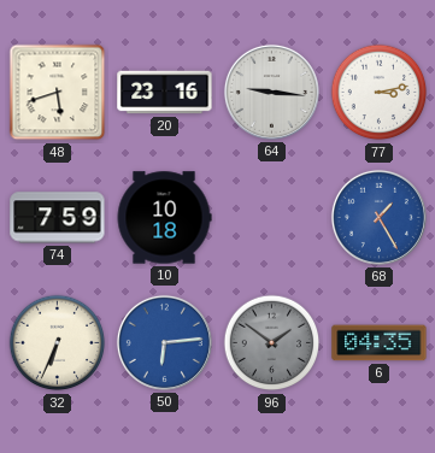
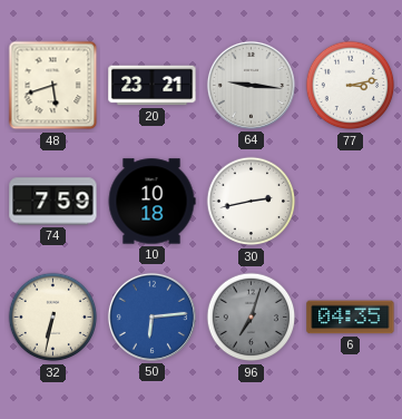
20: 23:16 -> 23:21 (153, 86)
30: none -> 2:43 (252, 202)
68: 1:25 -> none (378, 217)
32: 6:34 -> 6:32 (53, 318)
96: 1:51 -> 7:03 (252, 318)
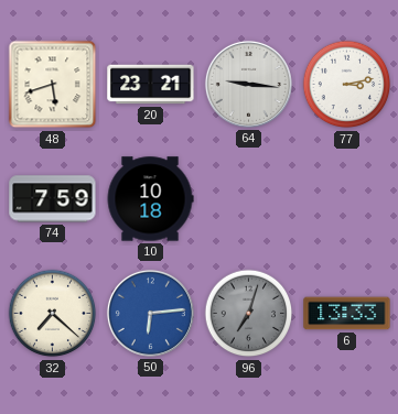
30: 2:43 -> none (252, 202)
32: 6:32 -> 7:22 (53, 314)
6: 04:35 -> 13:33 (347, 314)
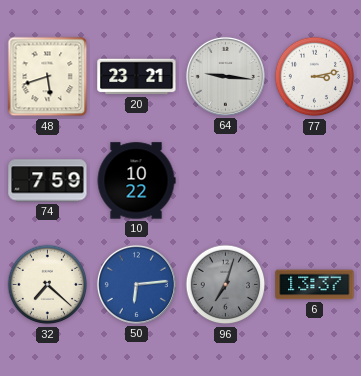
10: 10:18 -> 10:22 (136, 181)
6: 13:33 -> 13:37 (315, 285)
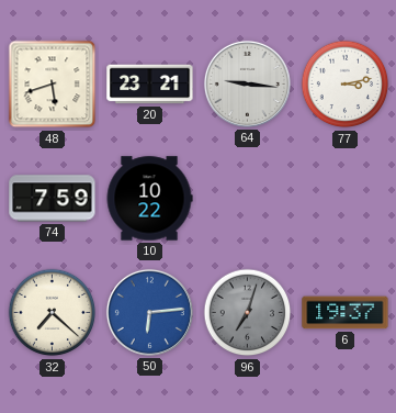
6: 13:37 -> 19:37 (346, 313)
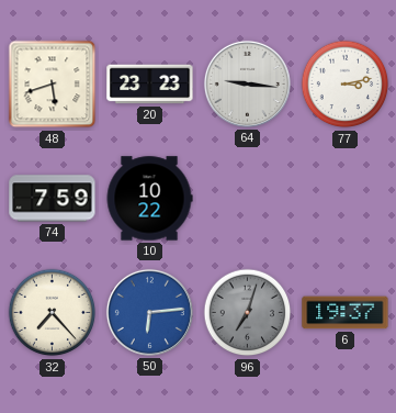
20: 23:21 -> 23:23 (150, 85)
32: 7:22 -> 7:23 (53, 313)
